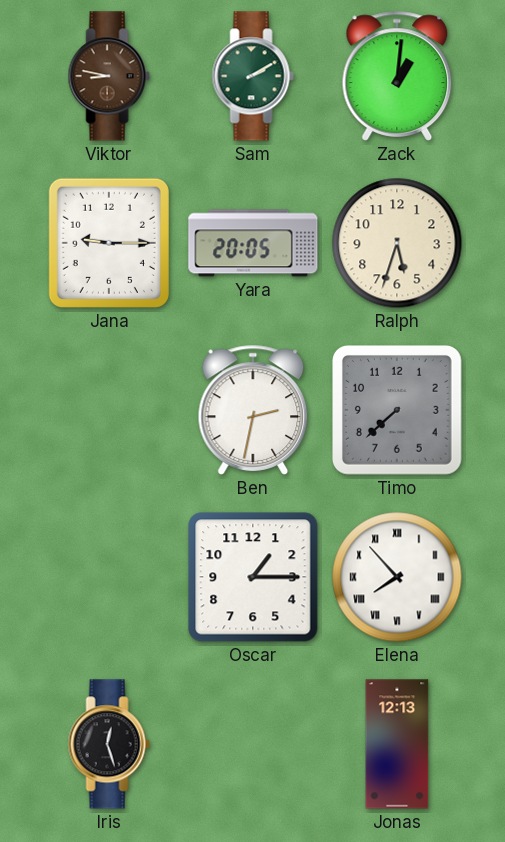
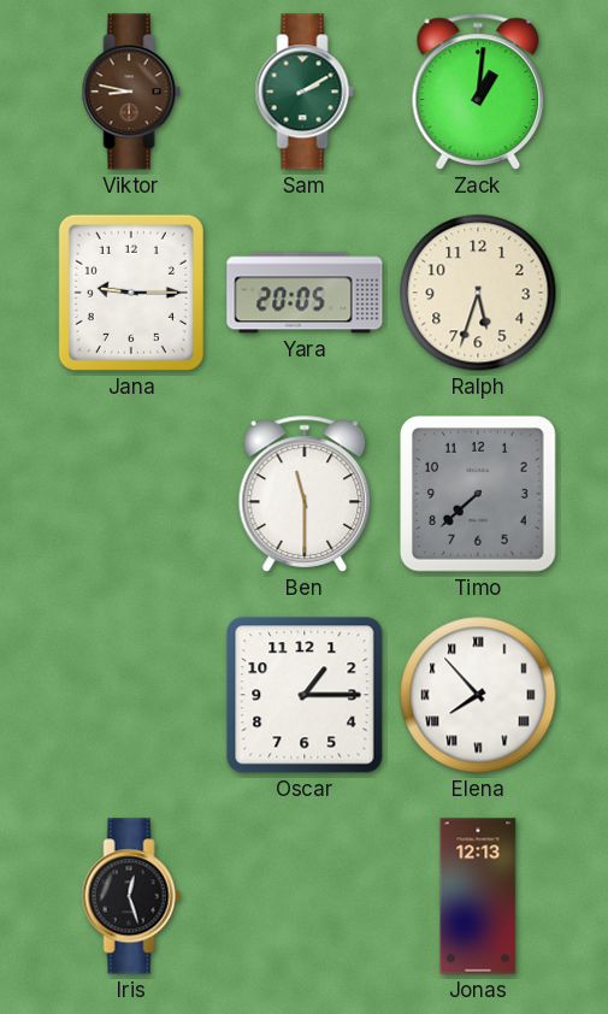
Ben: 2:32 -> 11:30 (305, 494)
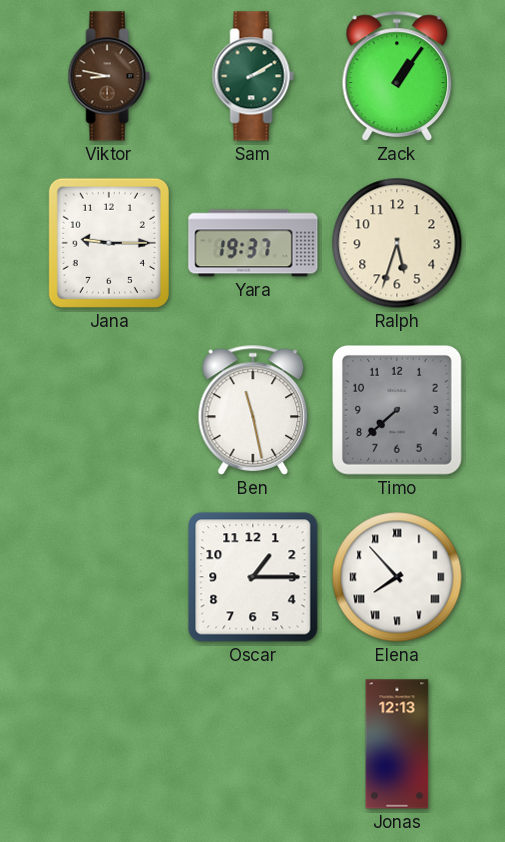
Zack: 1:01 -> 1:06 (397, 76)
Yara: 20:05 -> 19:37 (253, 243)
Ben: 11:30 -> 11:28 (253, 410)
Iris: 12:27 -> none (131, 896)
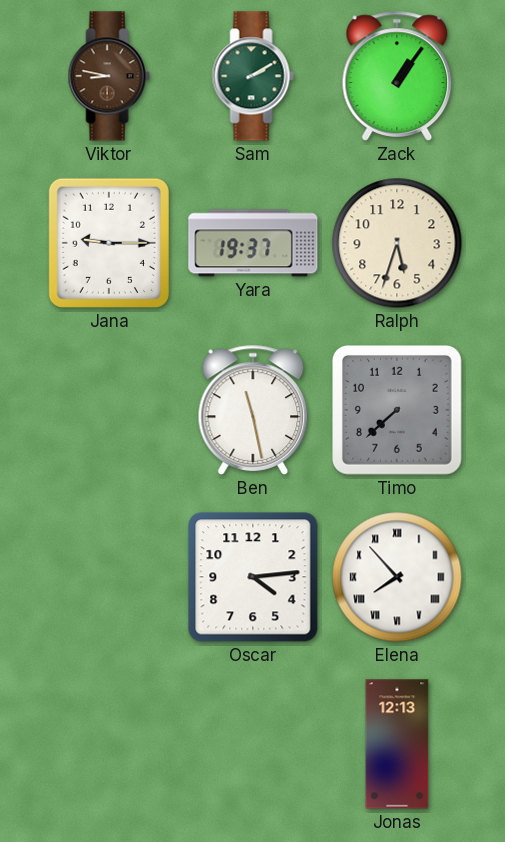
Oscar: 1:15 -> 4:14 (253, 577)
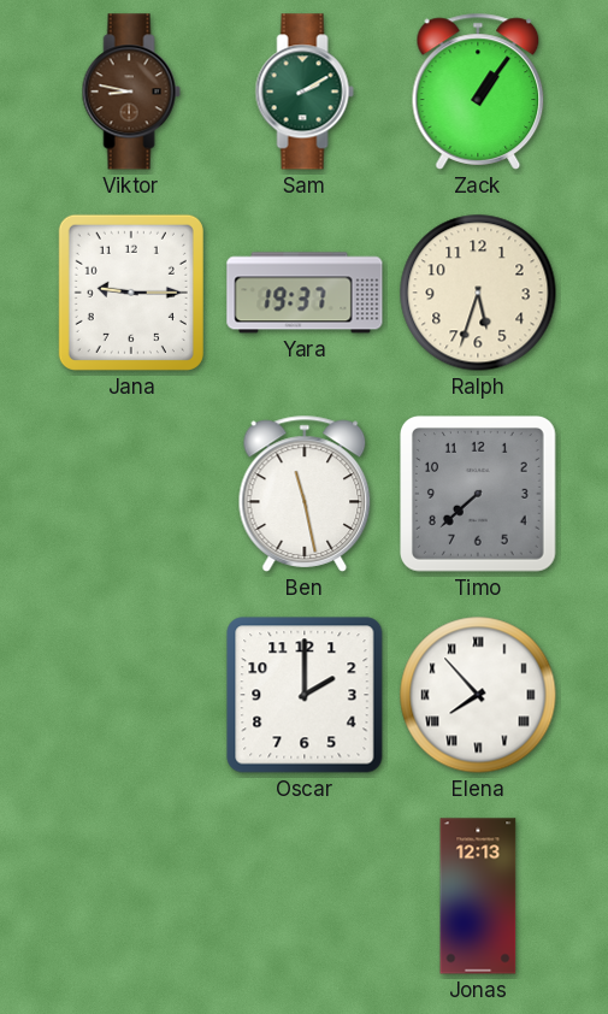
Oscar: 4:14 -> 2:00 (305, 695)
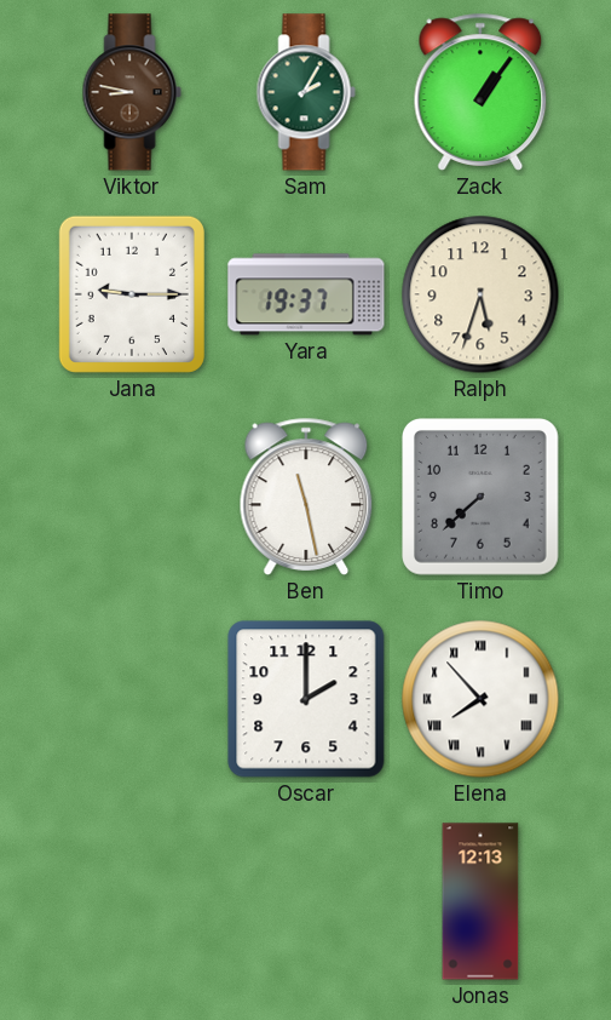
Sam: 2:10 -> 2:05 (306, 92)
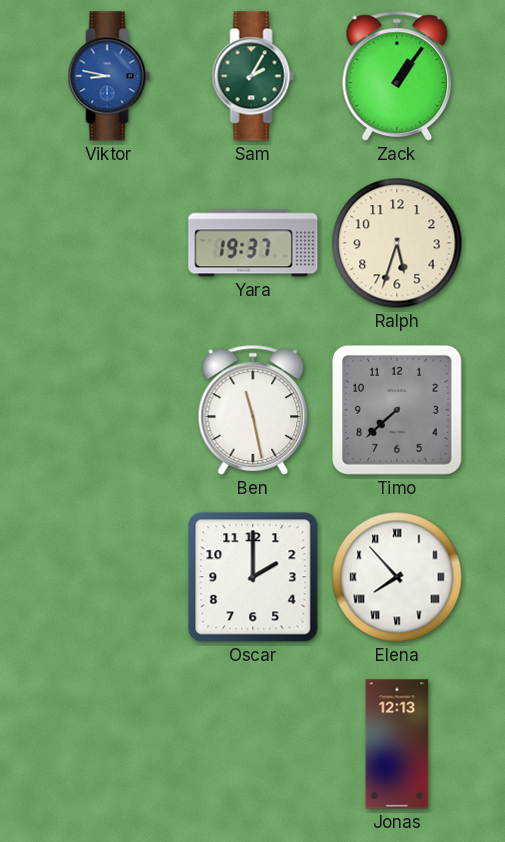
Viktor dial: brown -> blue (109, 76)
Jana: 9:15 -> none (132, 294)
